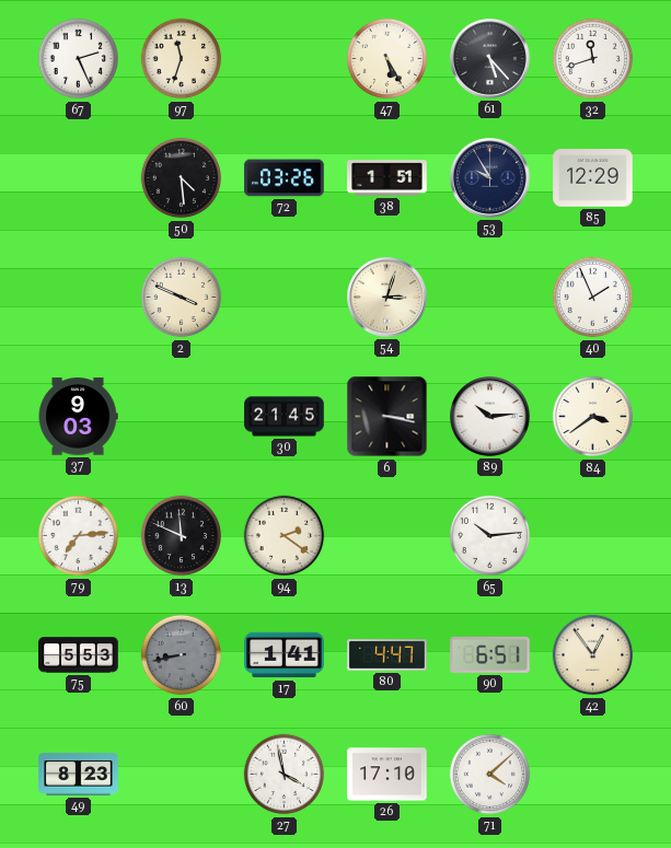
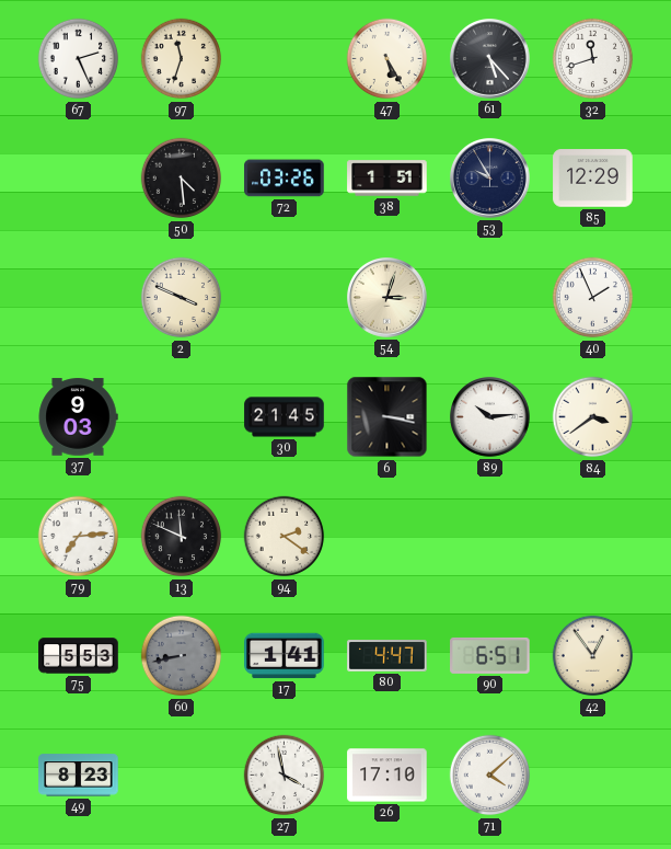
65: 10:14 -> none (490, 536)
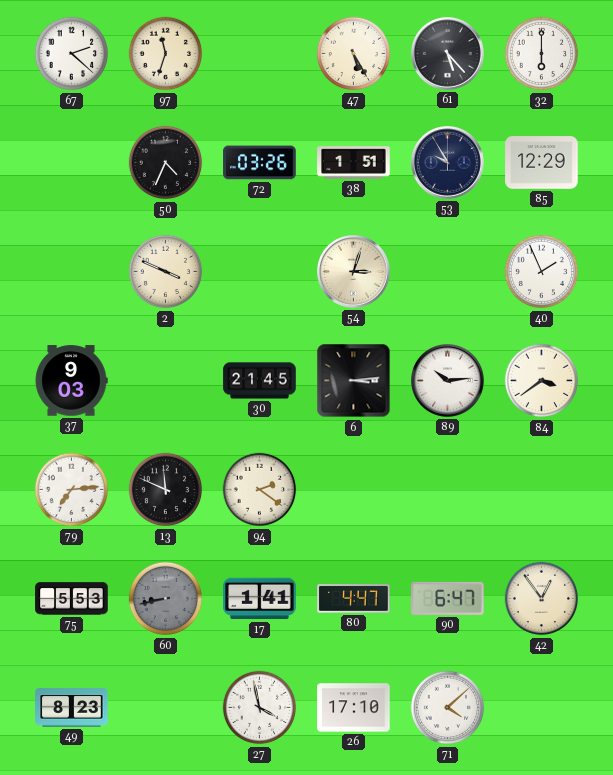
67: 2:26 -> 2:22 (72, 54)
32: 11:42 -> 6:00 (542, 54)
50: 4:29 -> 4:34 (166, 163)
6: 3:17 -> 3:14 (354, 381)
90: 6:51 -> 6:47 (448, 598)
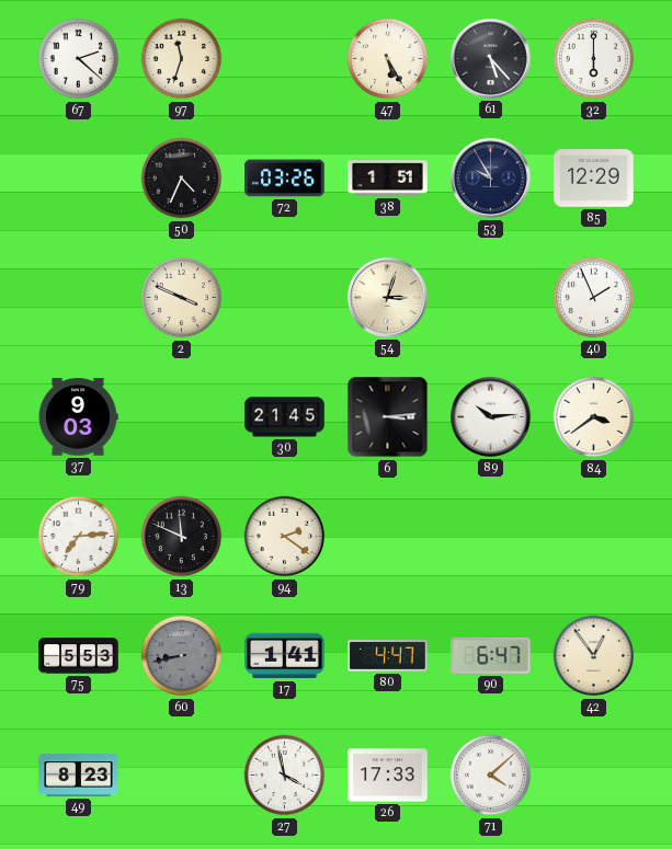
26: 17:10 -> 17:33 (388, 776)
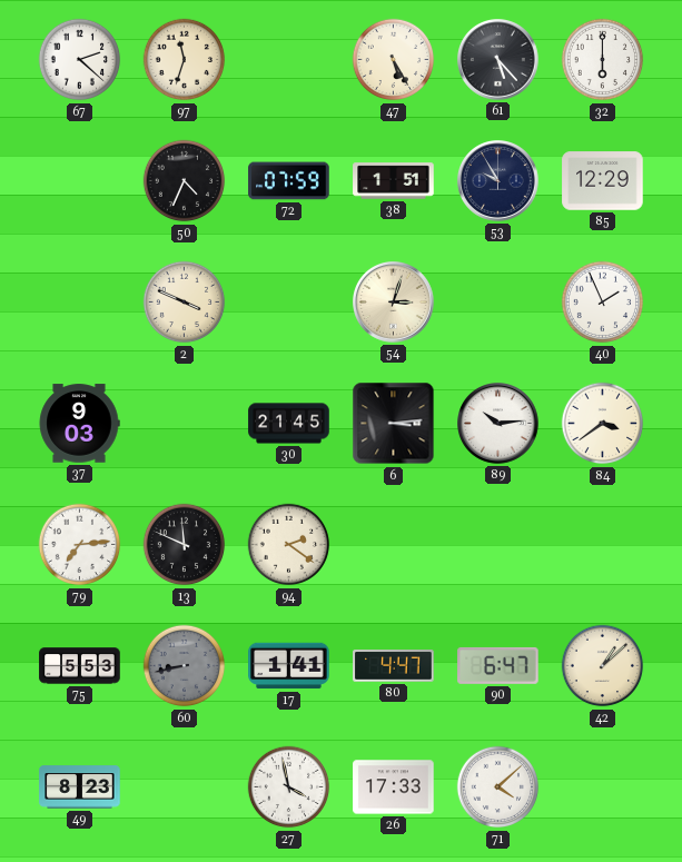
72: 03:26 -> 07:59 (289, 181)
42: 12:54 -> 1:08 (603, 666)
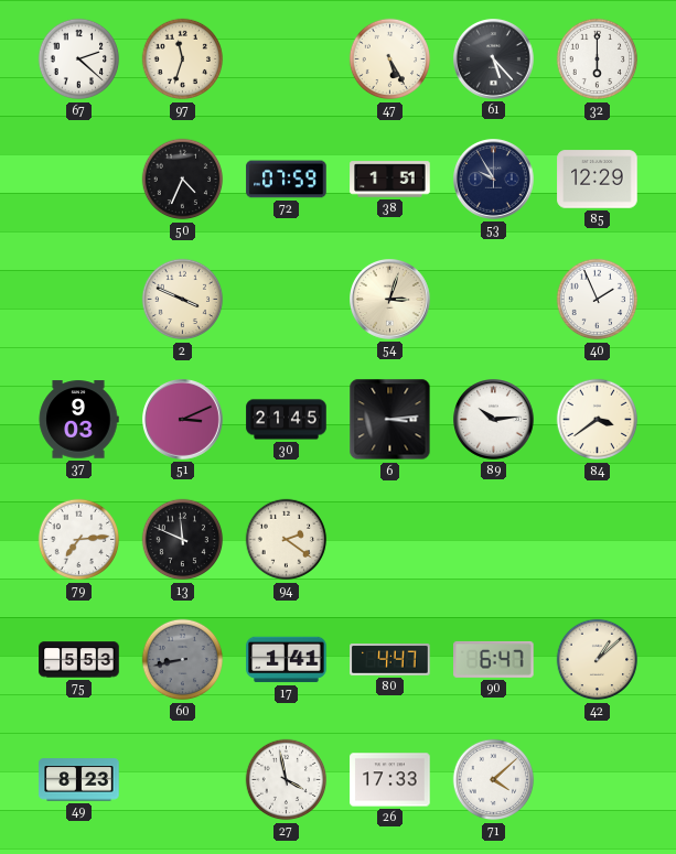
51: none -> 3:11 (183, 420)
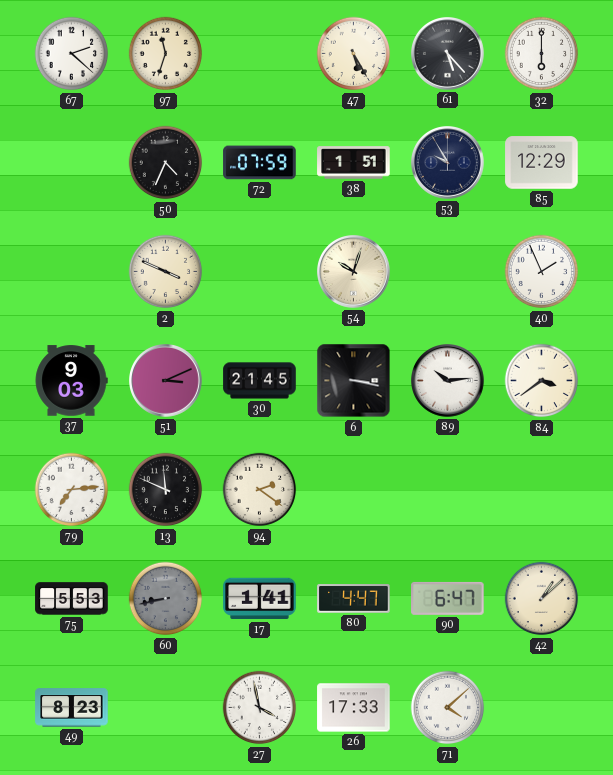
54: 3:03 -> 10:03 (354, 272)
6: 3:14 -> 3:17 (354, 381)
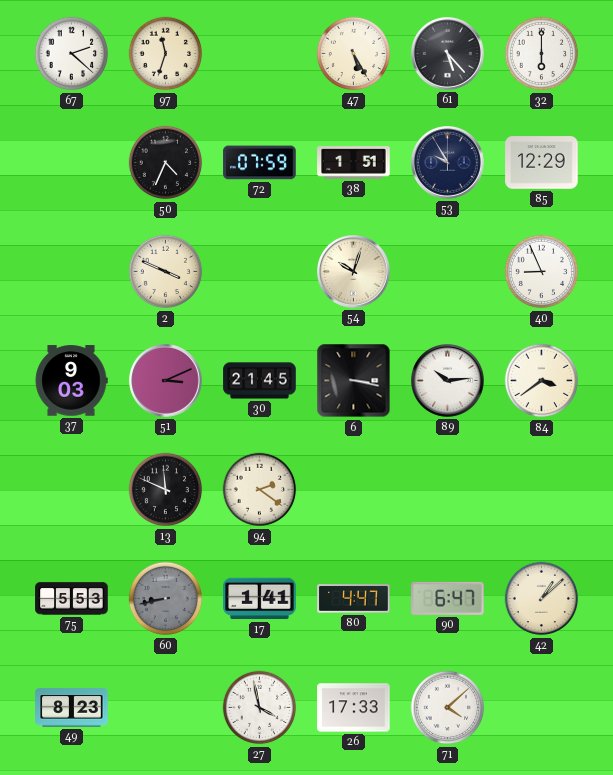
40: 1:56 -> 8:56 (542, 272)
79: 7:14 -> none (72, 490)
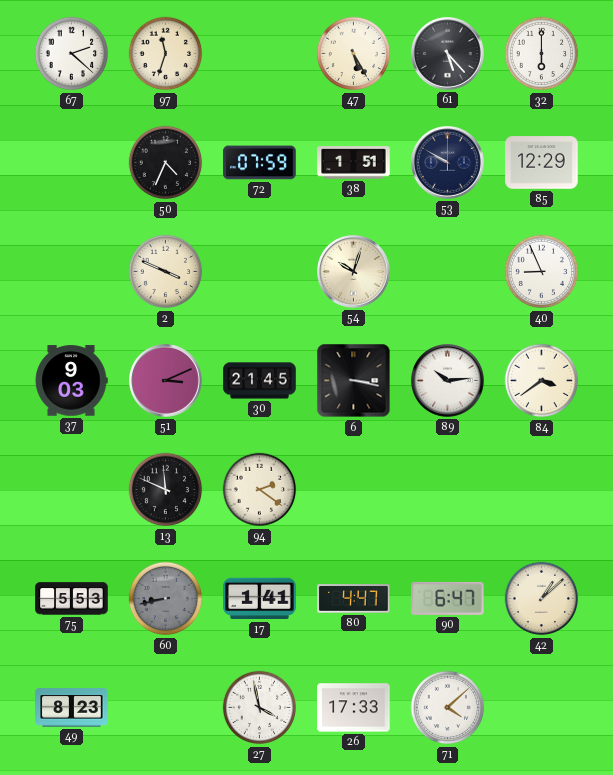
53: 9:55 -> 9:50 (448, 163)
